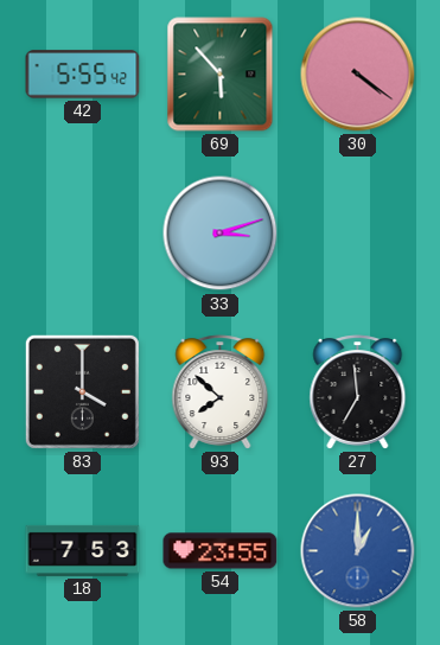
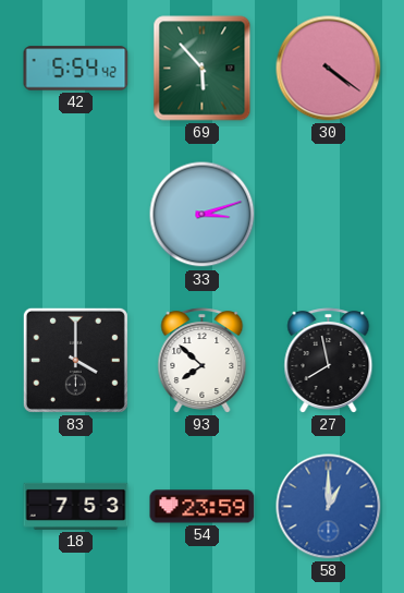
42: 5:55 -> 5:54 (76, 69)
27: 6:59 -> 7:58 (329, 361)
54: 23:55 -> 23:59 (203, 507)
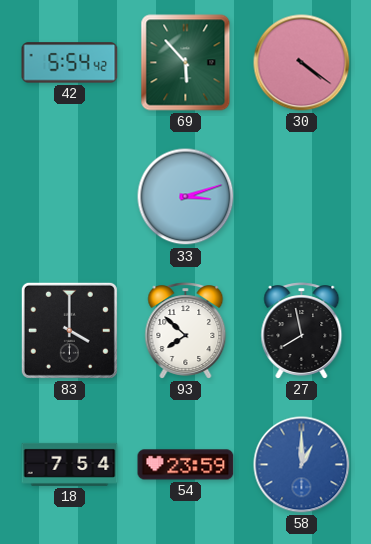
18: 7:53 -> 7:54 (70, 464)
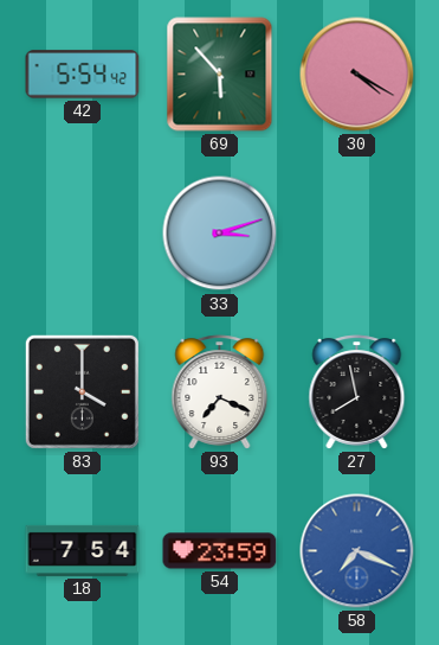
30: 4:21 -> 4:20 (357, 75)
93: 7:52 -> 7:19 (220, 392)
58: 1:00 -> 7:19 (357, 551)
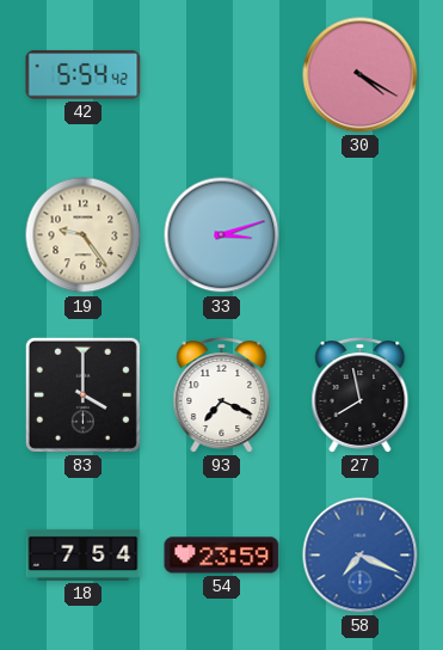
69: 5:53 -> none (220, 75)
19: none -> 9:24 (84, 235)
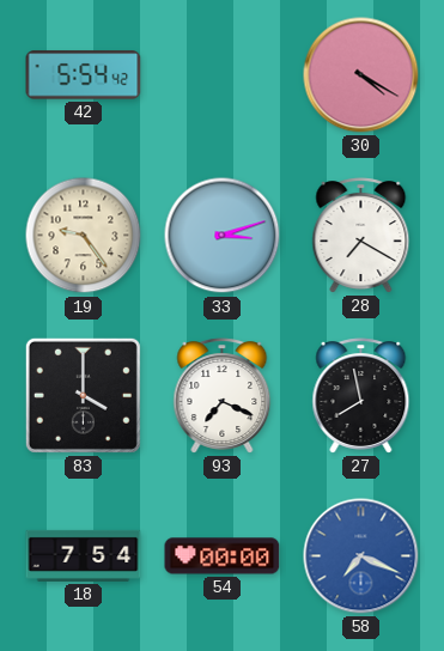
28: none -> 7:20 (361, 236)
54: 23:59 -> 00:00 (223, 556)
